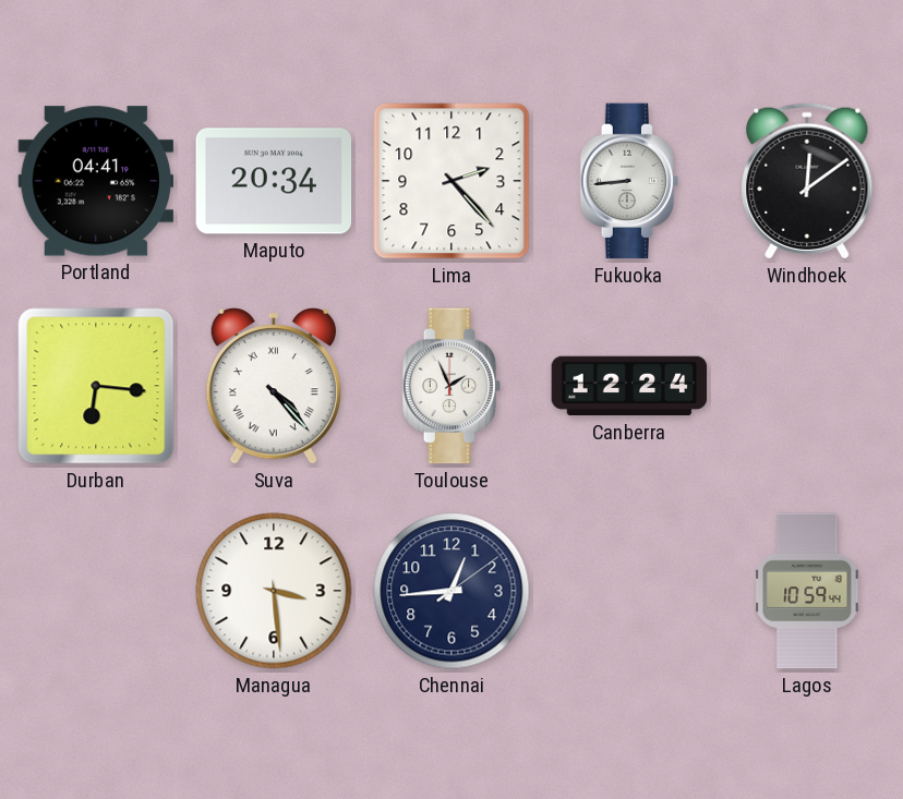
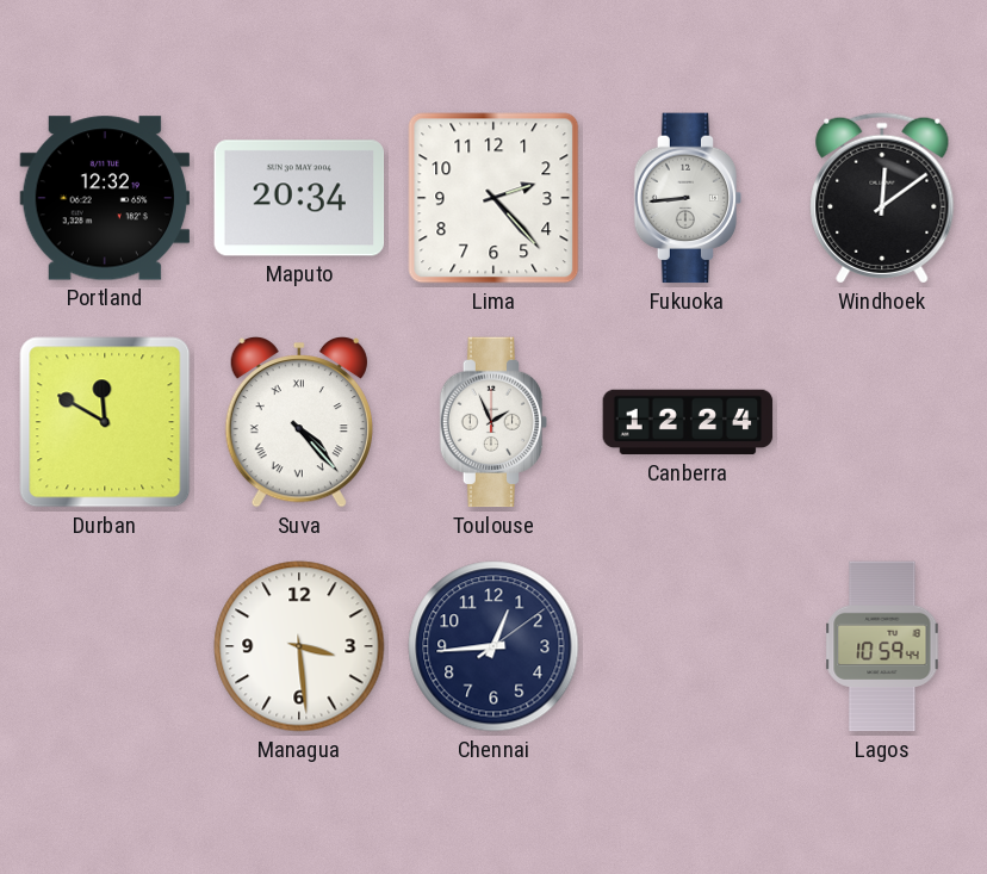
Portland: 04:41 -> 12:32 (105, 198)
Durban: 6:16 -> 11:50 (105, 422)
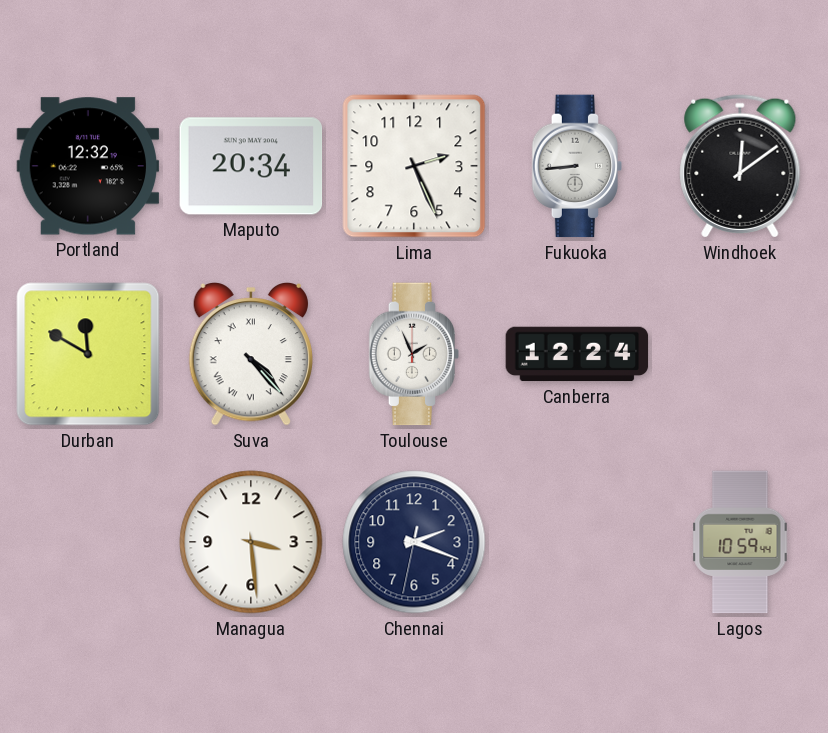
Lima: 2:23 -> 2:26 (414, 166)
Chennai: 12:44 -> 2:18 (414, 542)
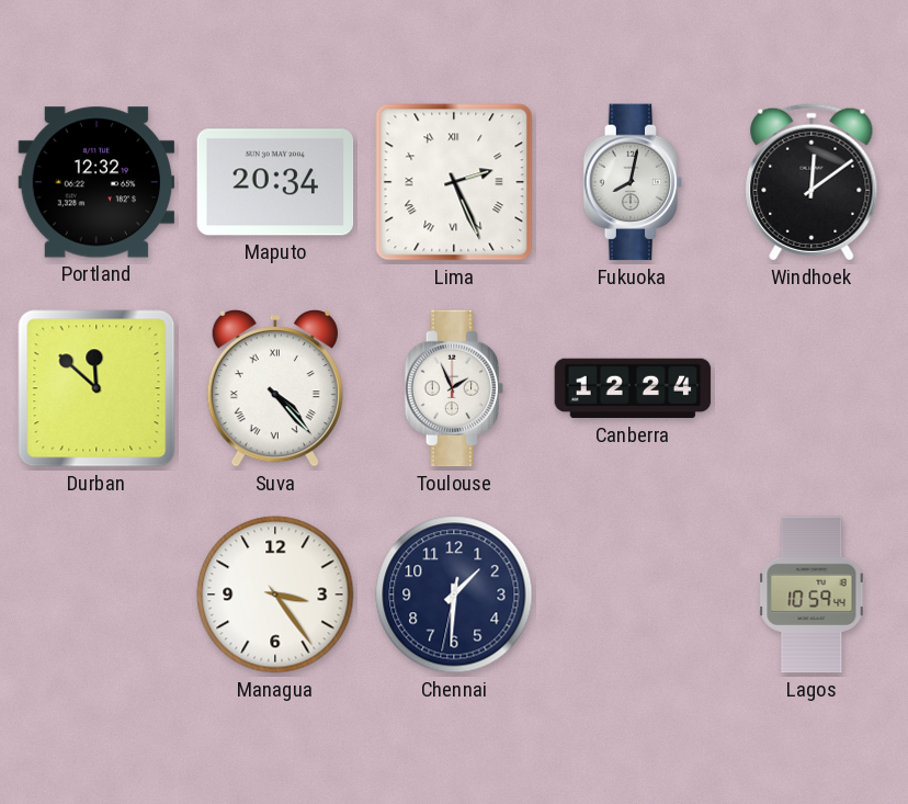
Lima numerals: Arabic -> Roman (454, 182)
Fukuoka: 8:44 -> 8:02 (633, 182)
Durban: 11:50 -> 11:52 (97, 388)
Managua: 3:29 -> 3:24 (275, 594)
Chennai: 2:18 -> 1:30 (454, 594)
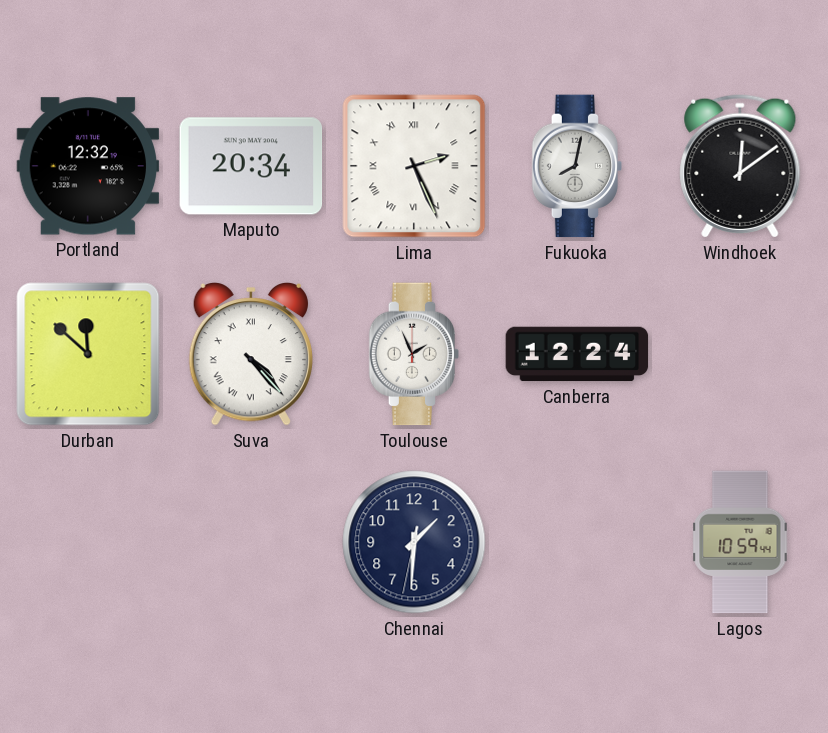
Managua: 3:24 -> none (275, 594)
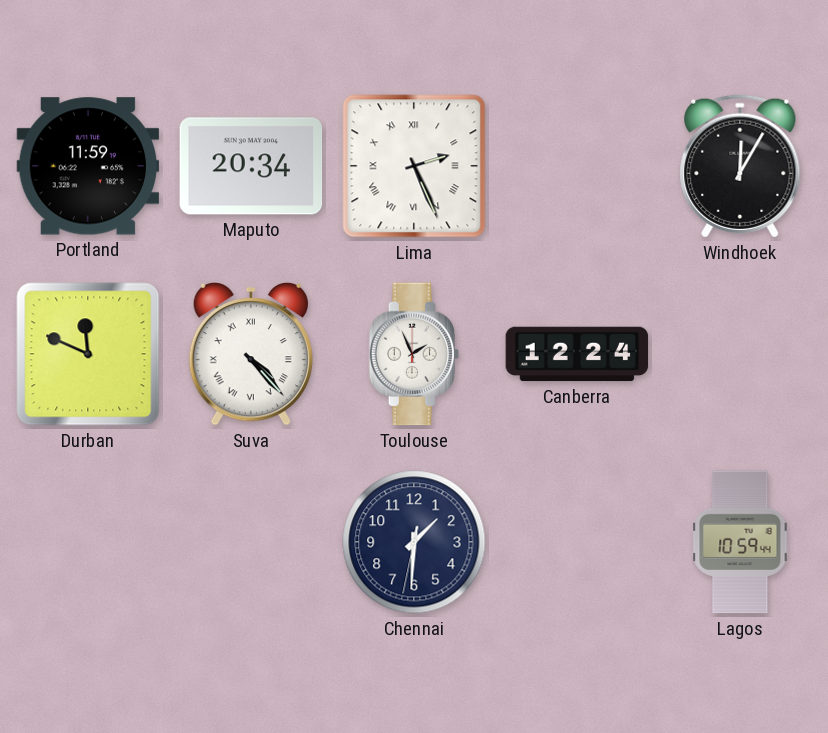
Portland: 12:32 -> 11:59 (88, 166)
Fukuoka: 8:02 -> none (577, 166)
Windhoek: 12:09 -> 12:05 (740, 166)
Durban: 11:52 -> 11:49 (88, 354)
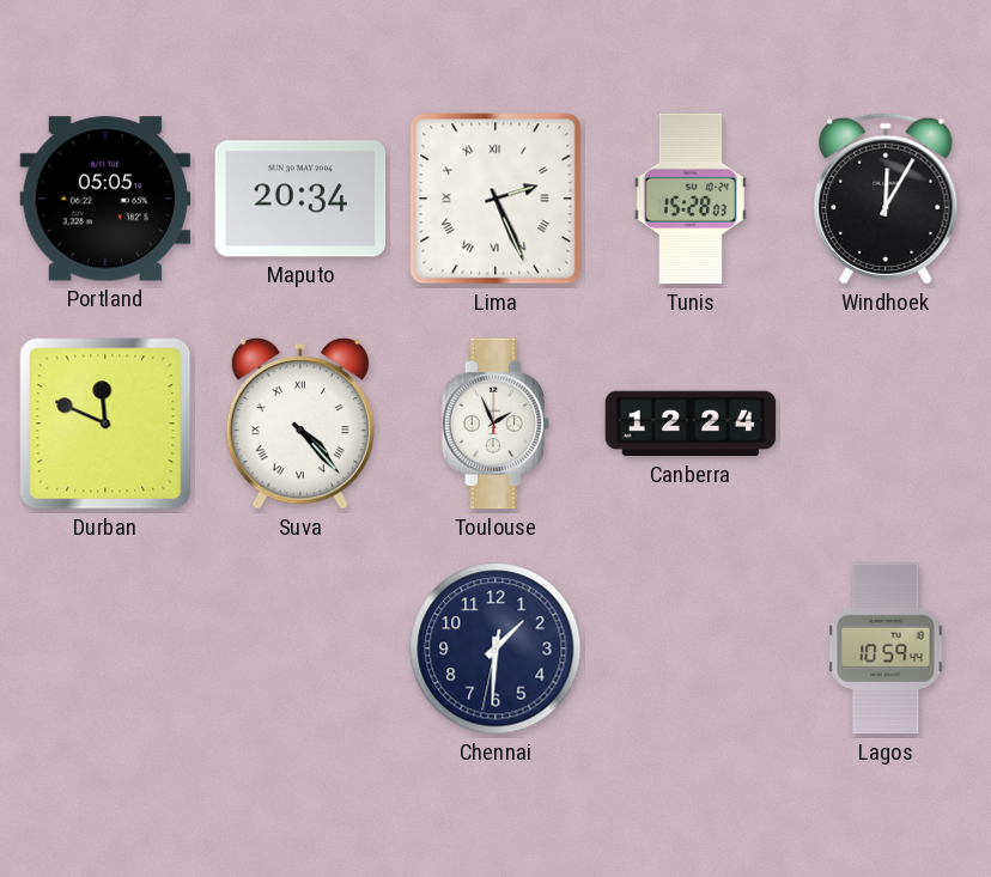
Portland: 11:59 -> 05:05 (105, 199)
Tunis: none -> 15:28 (691, 199)
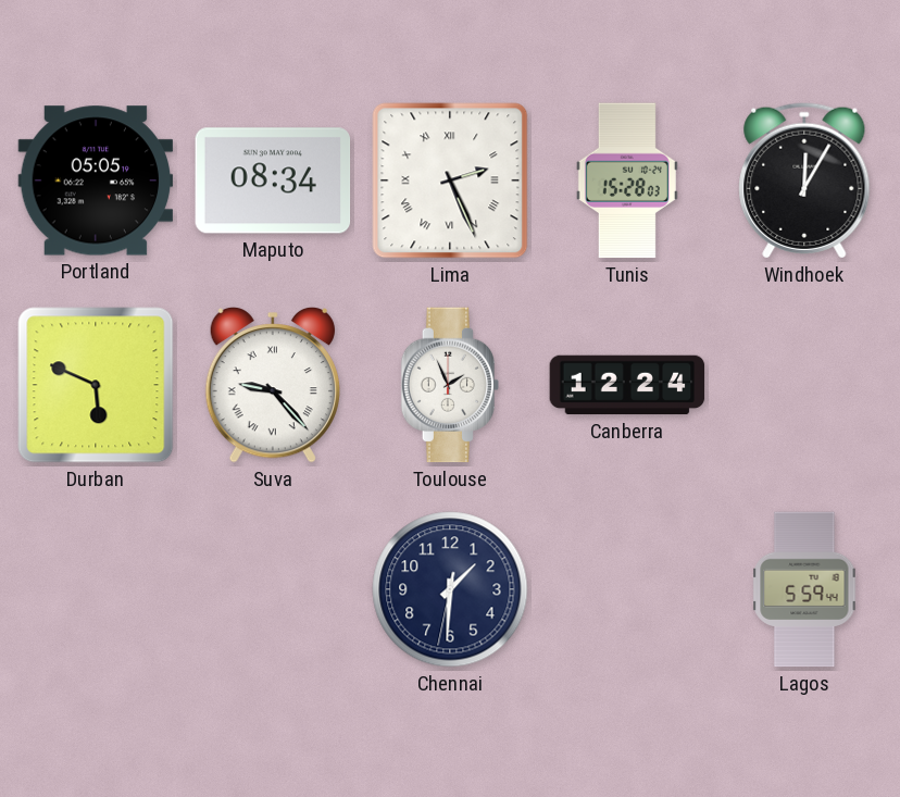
Maputo: 20:34 -> 08:34 (273, 180)
Durban: 11:49 -> 5:49 (96, 385)
Suva: 4:23 -> 9:23 (273, 386)
Lagos: 10:59 -> 5:59 (804, 589)
